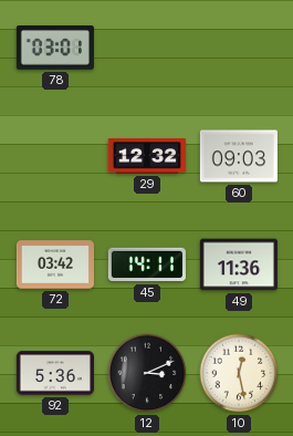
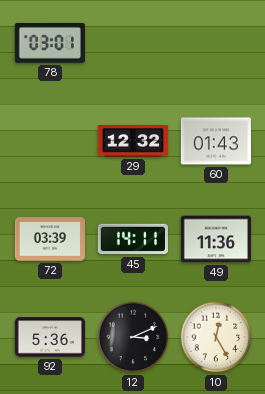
60: 09:03 -> 01:43 (216, 141)
72: 03:42 -> 03:39 (50, 239)
10: 12:28 -> 12:25 (216, 337)
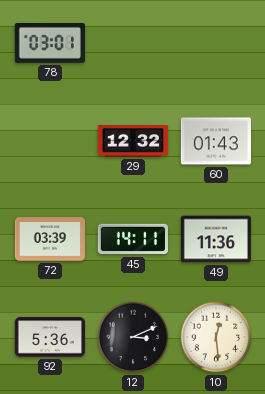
10: 12:25 -> 12:29 (216, 337)
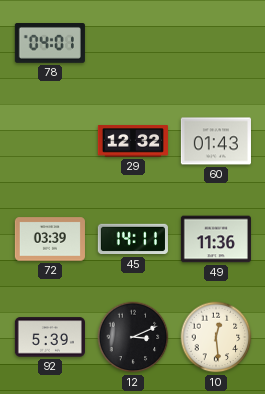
78: 03:01 -> 04:01 (50, 44)
92: 5:36 -> 5:39 (50, 337)
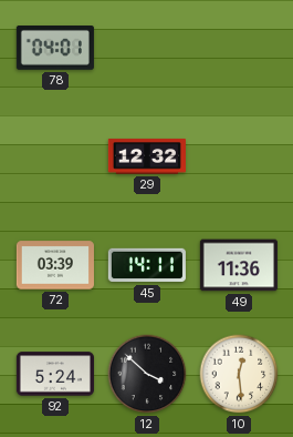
60: 01:43 -> none (216, 141)
92: 5:39 -> 5:24 (55, 374)
12: 3:11 -> 3:52 (147, 374)
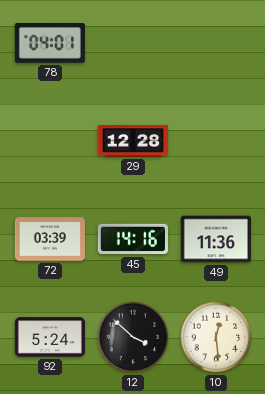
29: 12:32 -> 12:28 (133, 141)
45: 14:11 -> 14:16 (133, 239)
